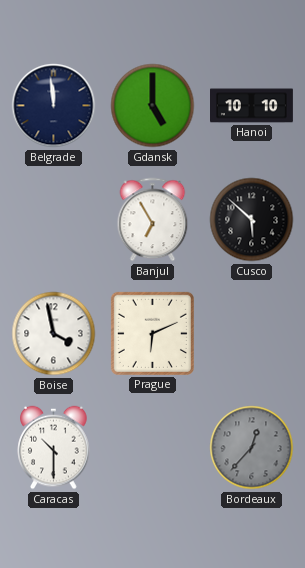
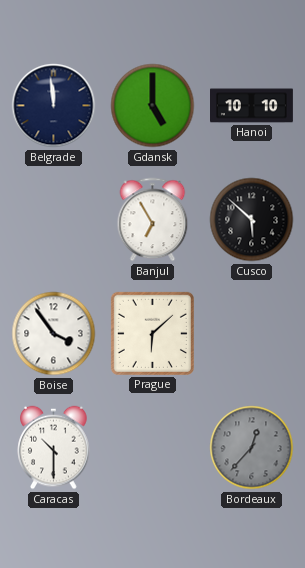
Boise: 3:58 -> 3:54 (54, 334)
Prague: 6:11 -> 6:08 (152, 333)
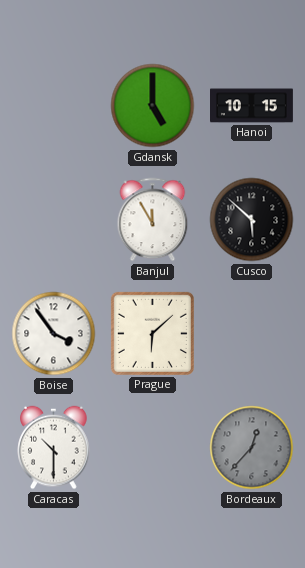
Belgrade: 11:59 -> none (54, 106)
Hanoi: 10:10 -> 10:15 (252, 106)
Banjul: 6:55 -> 11:55 (153, 220)
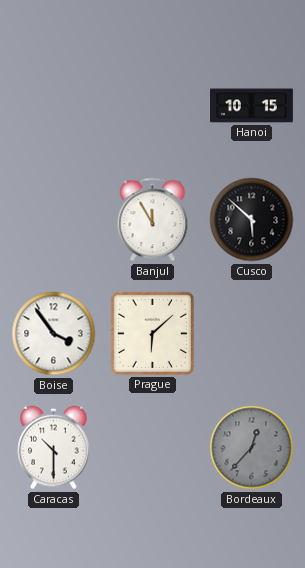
Gdansk: 5:00 -> none (153, 106)
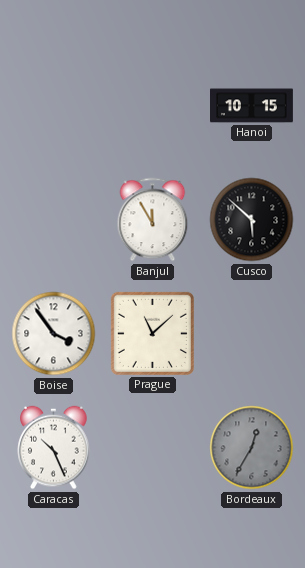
Prague: 6:08 -> 11:08 (152, 333)
Caracas: 10:30 -> 10:26 (54, 448)
Bordeaux: 12:37 -> 12:35 (252, 448)
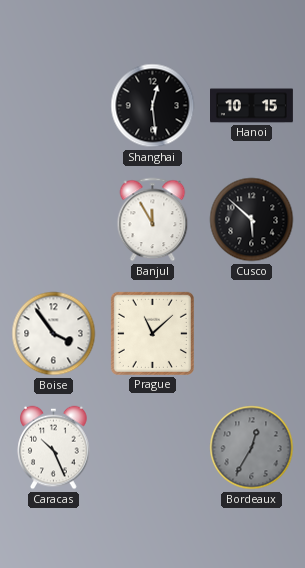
Shanghai: none -> 12:29 (153, 106)
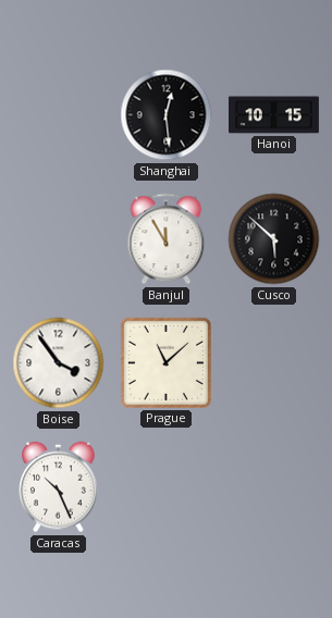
Bordeaux: 12:35 -> none (252, 448)
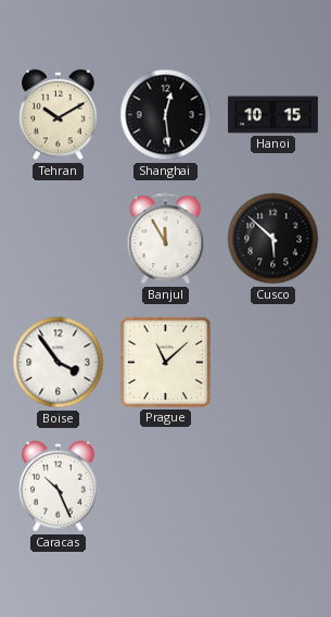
Tehran: none -> 10:10 (59, 115)
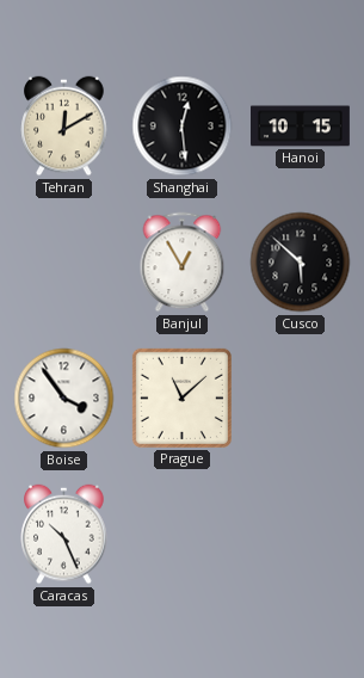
Tehran: 10:10 -> 12:10 (64, 127)
Banjul: 11:55 -> 12:55 (183, 263)
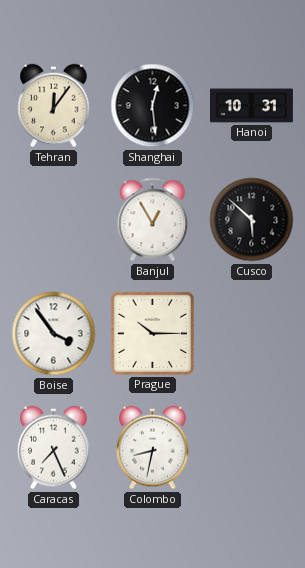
Tehran: 12:10 -> 12:06 (54, 106)
Hanoi: 10:15 -> 10:31 (252, 106)
Prague: 11:08 -> 10:15 (152, 333)
Caracas: 10:26 -> 7:26 (54, 448)
Colombo: none -> 8:32 (153, 448)
